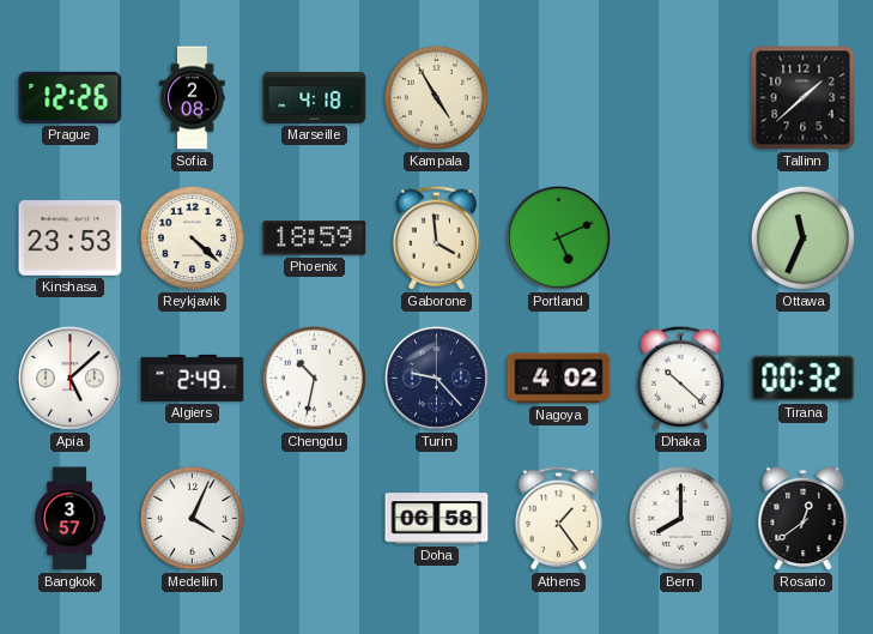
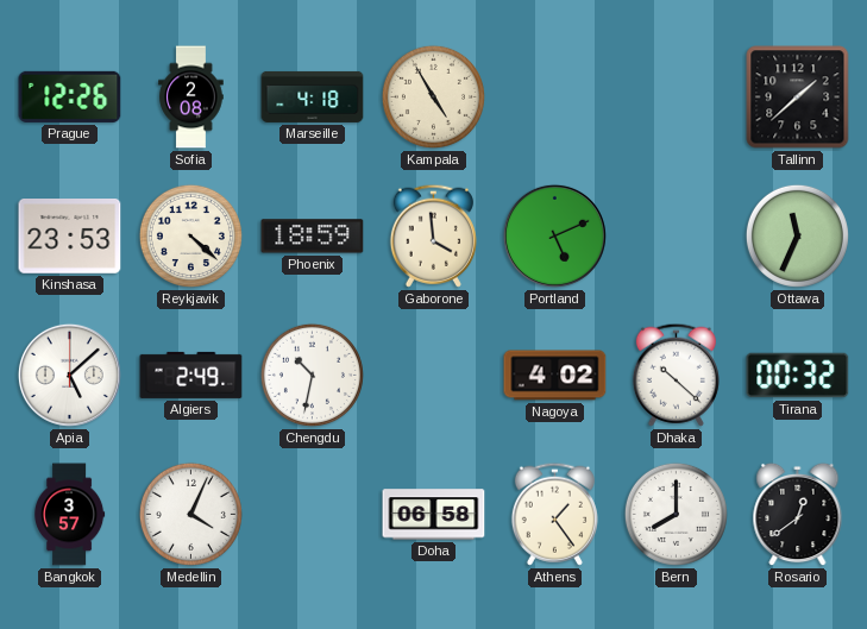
Turin: 9:23 -> none (436, 378)
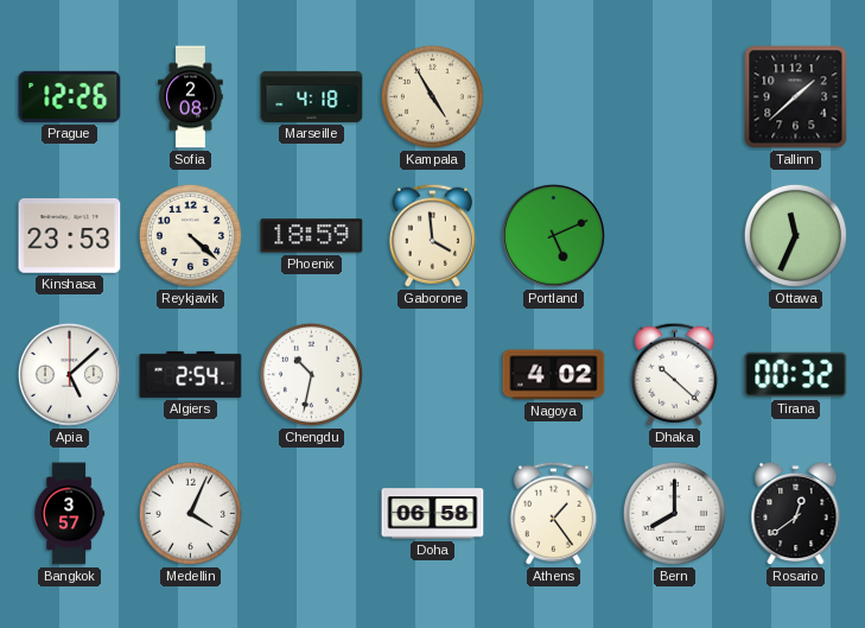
Algiers: 2:49 -> 2:54 (191, 374)
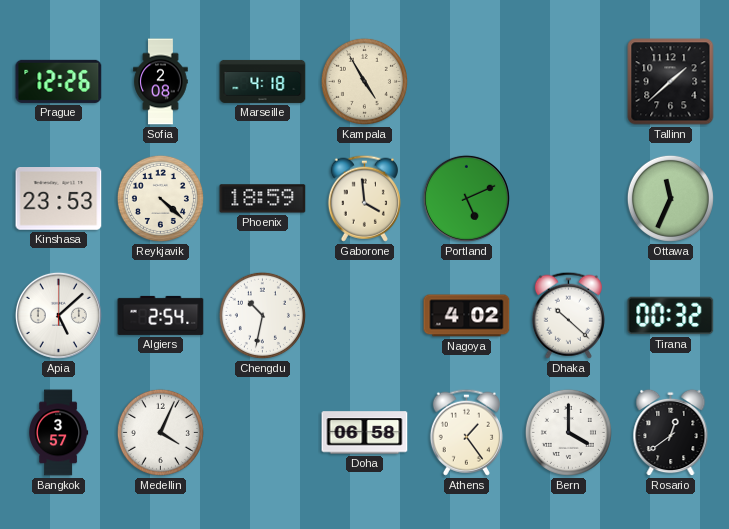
Bern: 8:00 -> 4:00 (568, 432)
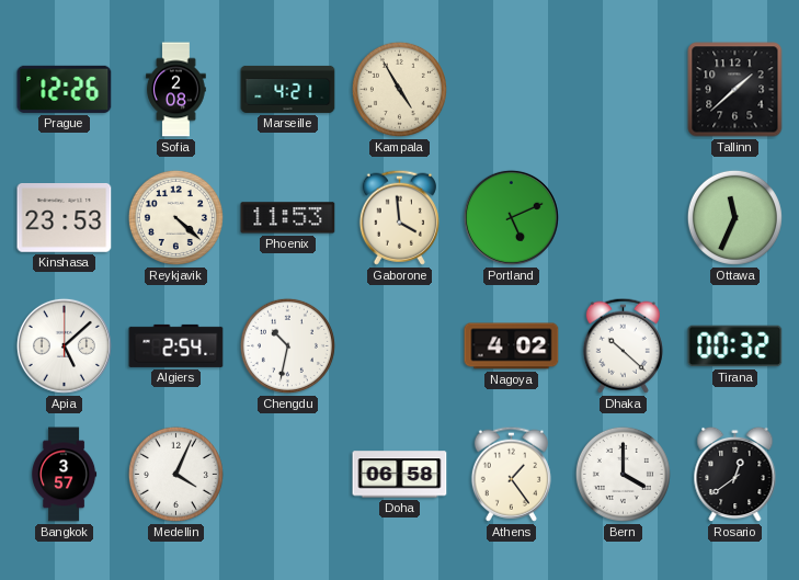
Marseille: 4:18 -> 4:21 (288, 89)
Phoenix: 18:59 -> 11:53 (288, 218)
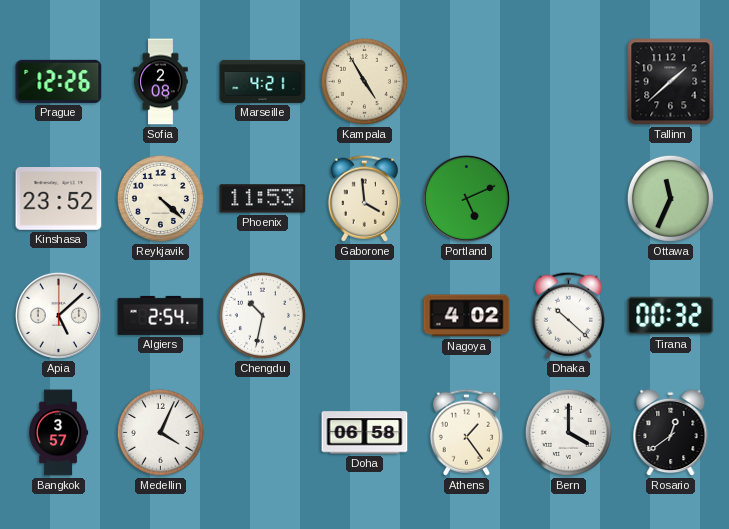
Kinshasa: 23:53 -> 23:52 (59, 199)
